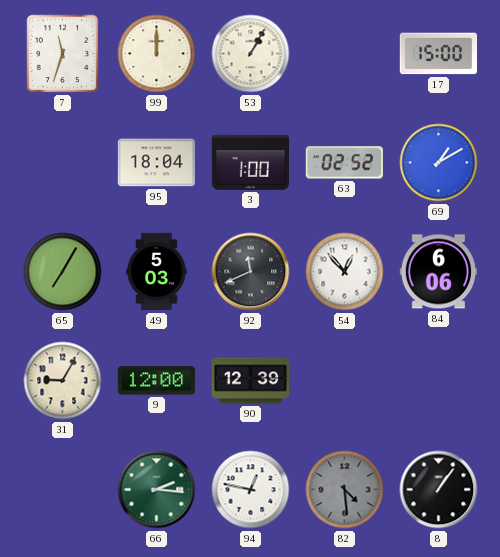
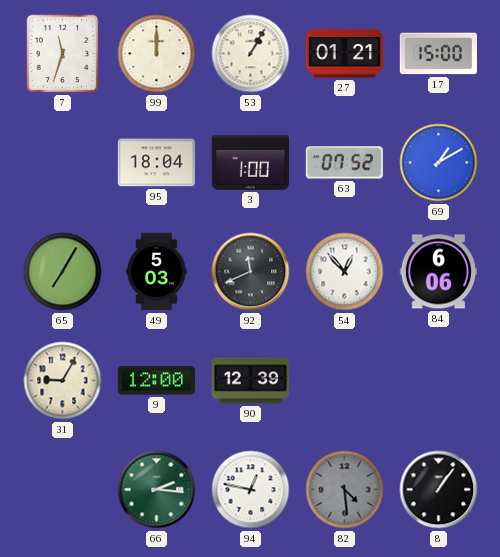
27: none -> 01:21 (344, 54)
63: 02:52 -> 07:52 (344, 163)
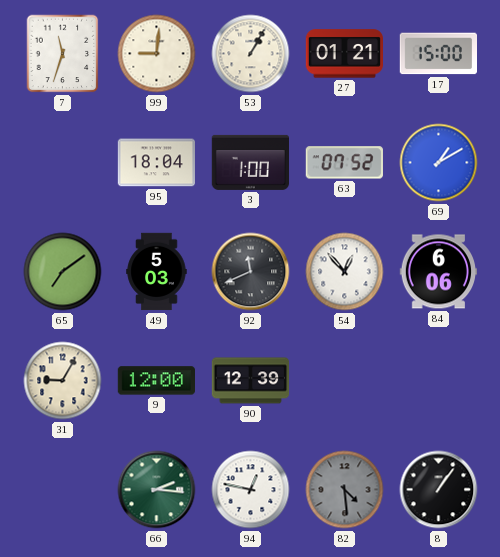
99: 12:00 -> 9:01 (157, 54)
65: 7:05 -> 7:09 (63, 272)
